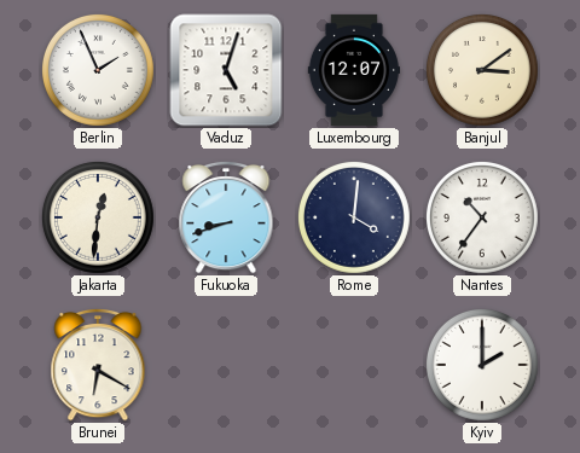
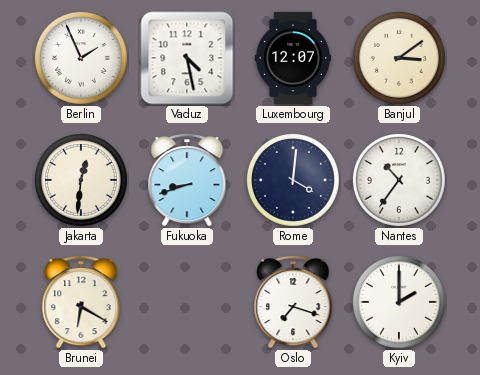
Vaduz: 5:03 -> 4:28 (187, 58)
Oslo: none -> 7:18 (293, 302)
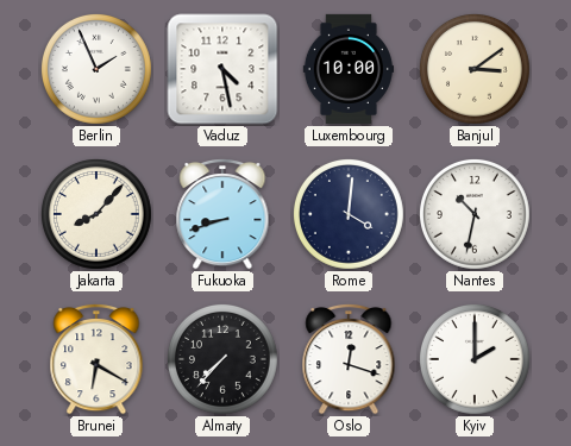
Luxembourg: 12:07 -> 10:00 (347, 69)
Jakarta: 12:31 -> 8:07 (96, 214)
Nantes: 10:36 -> 10:32 (475, 214)
Almaty: none -> 7:37 (222, 359)
Oslo: 7:18 -> 12:18 (349, 359)
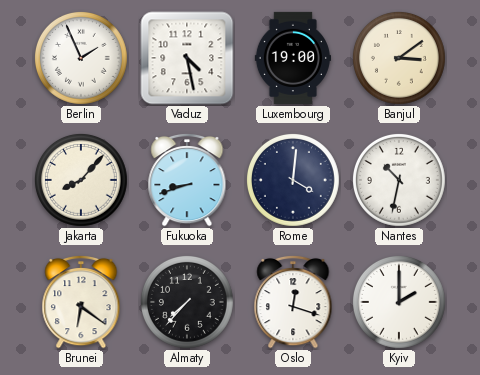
Luxembourg: 10:00 -> 19:00 (292, 58)
Brunei: 6:20 -> 6:21 (81, 302)
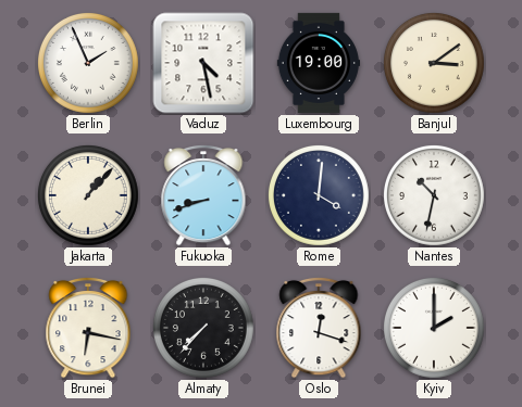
Jakarta: 8:07 -> 1:07 (88, 195)
Brunei: 6:21 -> 6:17 (88, 328)
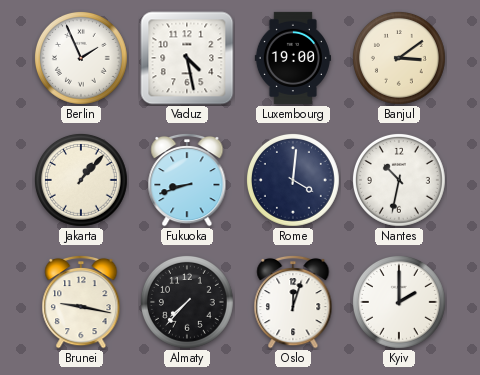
Brunei: 6:17 -> 9:17 (81, 302)
Oslo: 12:18 -> 12:03 (293, 302)
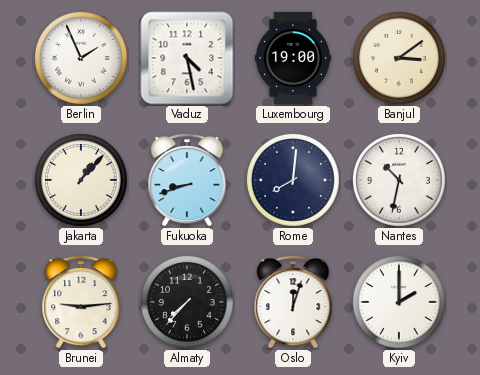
Rome: 4:01 -> 8:01 (293, 180)
Brunei: 9:17 -> 9:14 (81, 302)
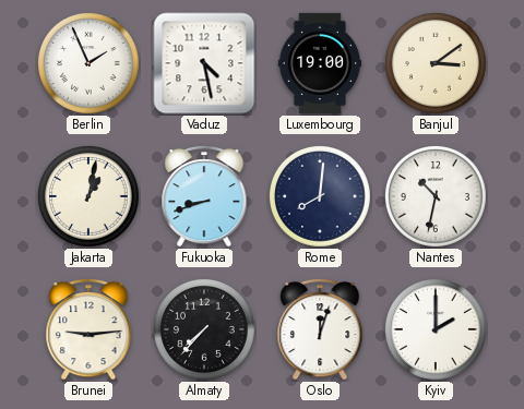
Jakarta: 1:07 -> 1:02 (88, 196)
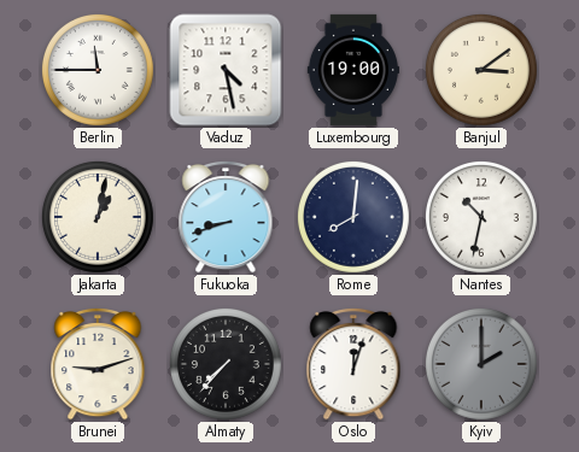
Berlin: 1:56 -> 11:45 (98, 70)
Brunei: 9:14 -> 9:12 (98, 364)
Kyiv dial: white -> grey (481, 364)
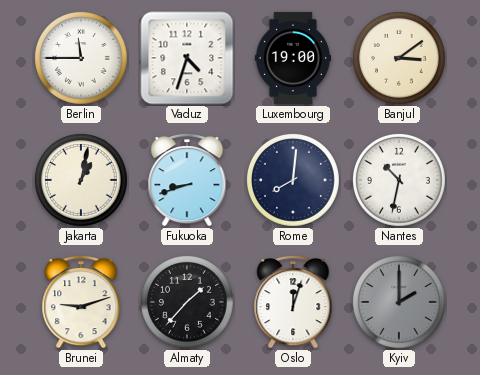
Vaduz: 4:28 -> 4:33 (187, 58)
Almaty: 7:37 -> 1:37 (187, 302)
